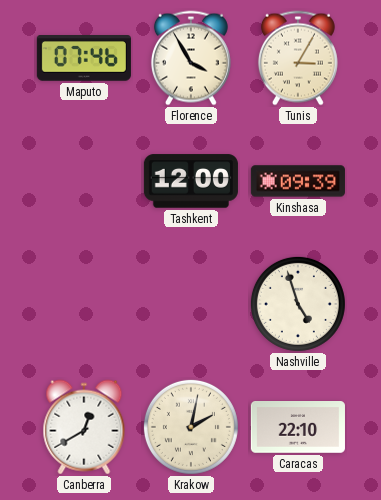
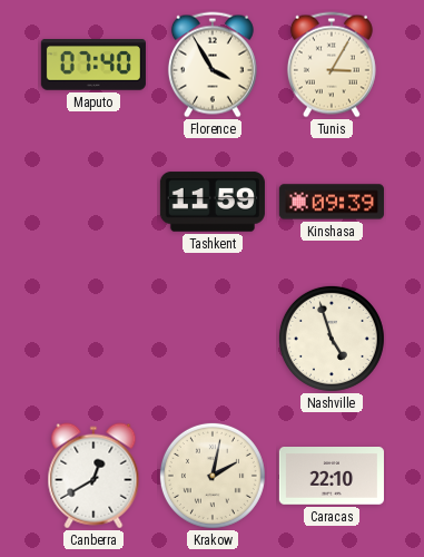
Maputo: 07:46 -> 07:40 (93, 65)
Tashkent: 12:00 -> 11:59 (213, 202)
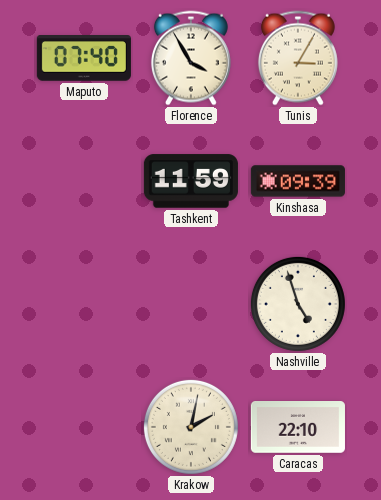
Canberra: 12:40 -> none (93, 476)
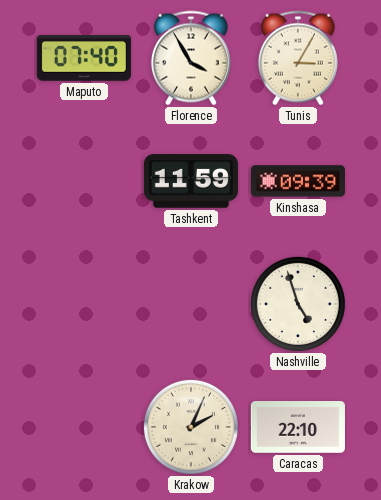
Krakow: 2:02 -> 2:04 (191, 427)
